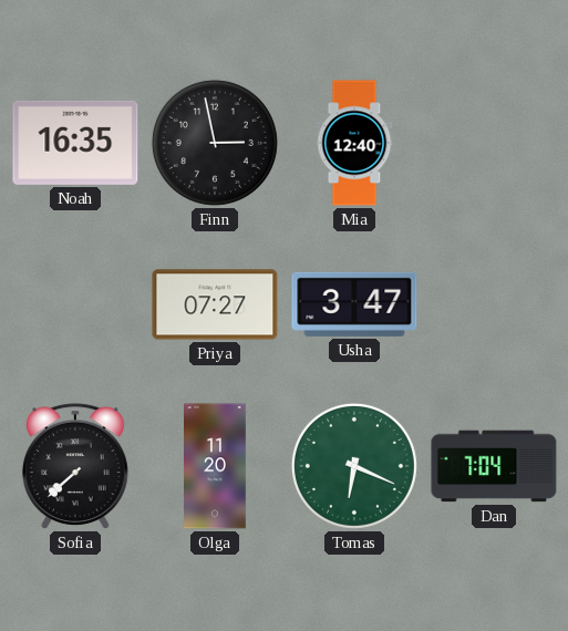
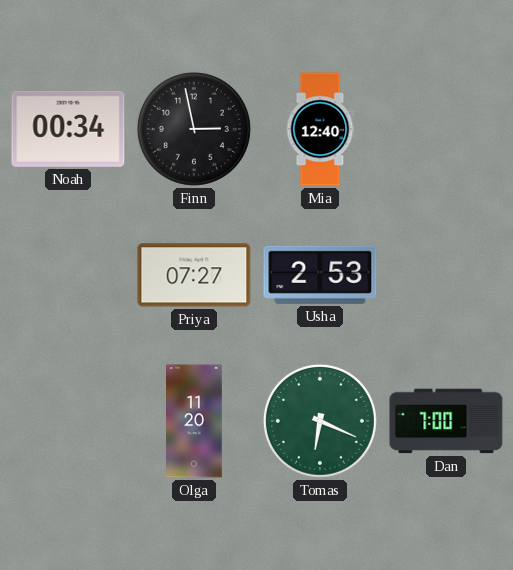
Noah: 16:35 -> 00:34 (68, 129)
Usha: 3:47 -> 2:53 (320, 275)
Sofia: 7:38 -> none (75, 466)
Dan: 7:04 -> 7:00 (446, 421)
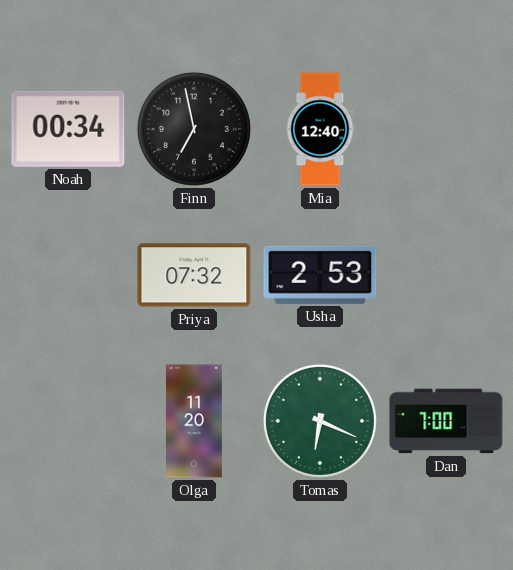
Finn: 2:58 -> 6:58 (194, 129)
Priya: 07:27 -> 07:32 (194, 275)
